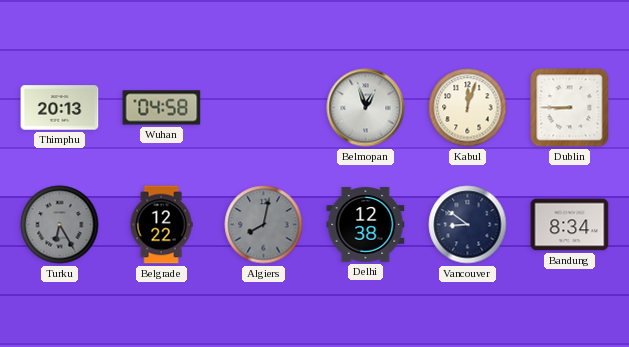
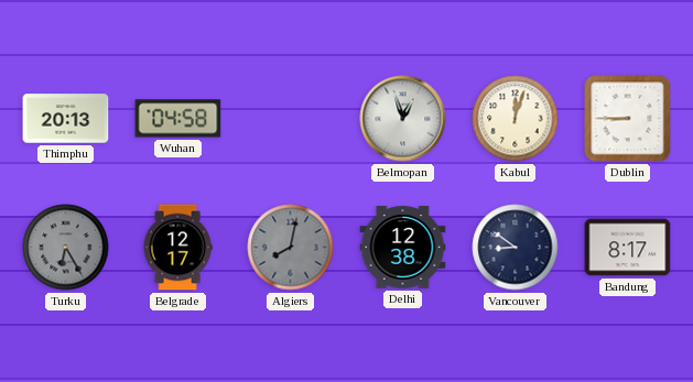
Belgrade: 12:22 -> 12:17 (177, 248)
Bandung: 8:34 -> 8:17 (628, 248)
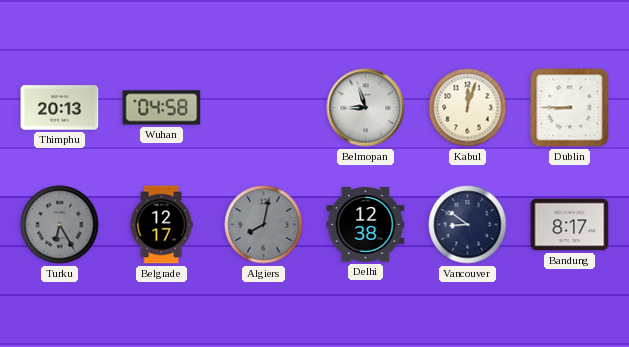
Belmopan: 12:57 -> 8:57 (366, 108)
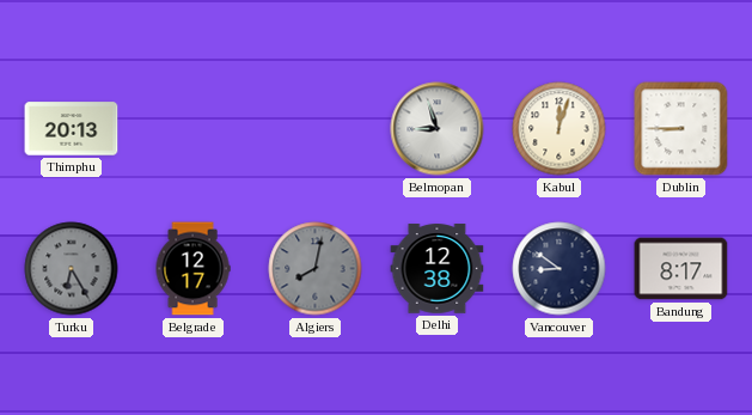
Wuhan: 04:58 -> none (162, 108)
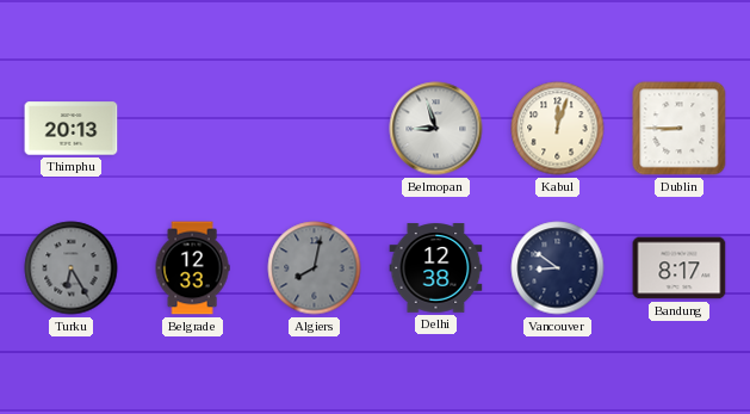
Belgrade: 12:17 -> 12:33 (192, 268)
